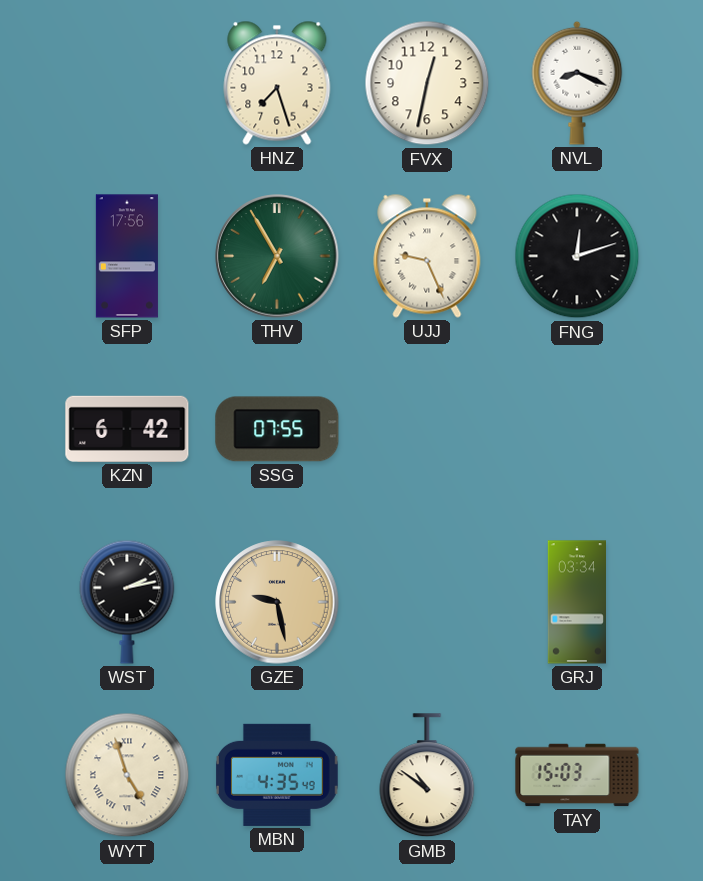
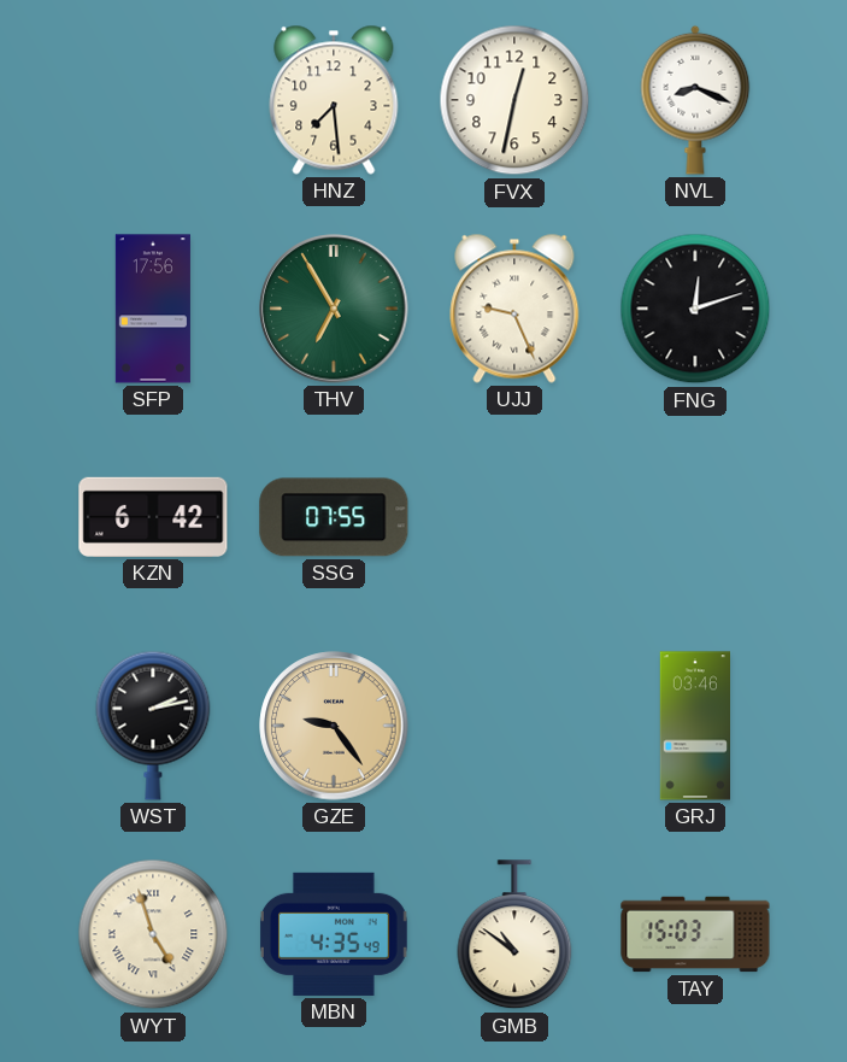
HNZ: 7:27 -> 7:29 (334, 100)
GZE: 9:28 -> 9:24 (334, 726)
GRJ: 03:34 -> 03:46 (694, 726)
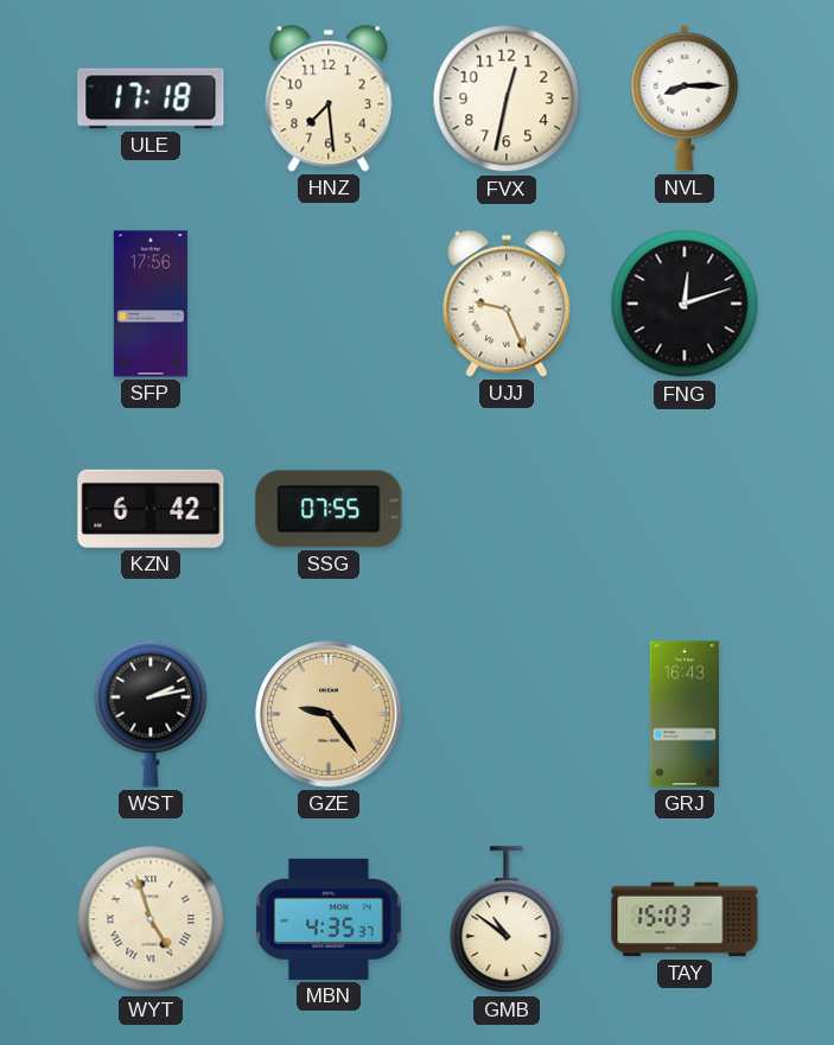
ULE: none -> 17:18 (151, 98)
NVL: 8:19 -> 8:15 (685, 98)
THV: 6:55 -> none (334, 309)
GRJ: 03:46 -> 16:43 (683, 714)
MBN: 4:35:49 -> 4:35:37 (330, 919)
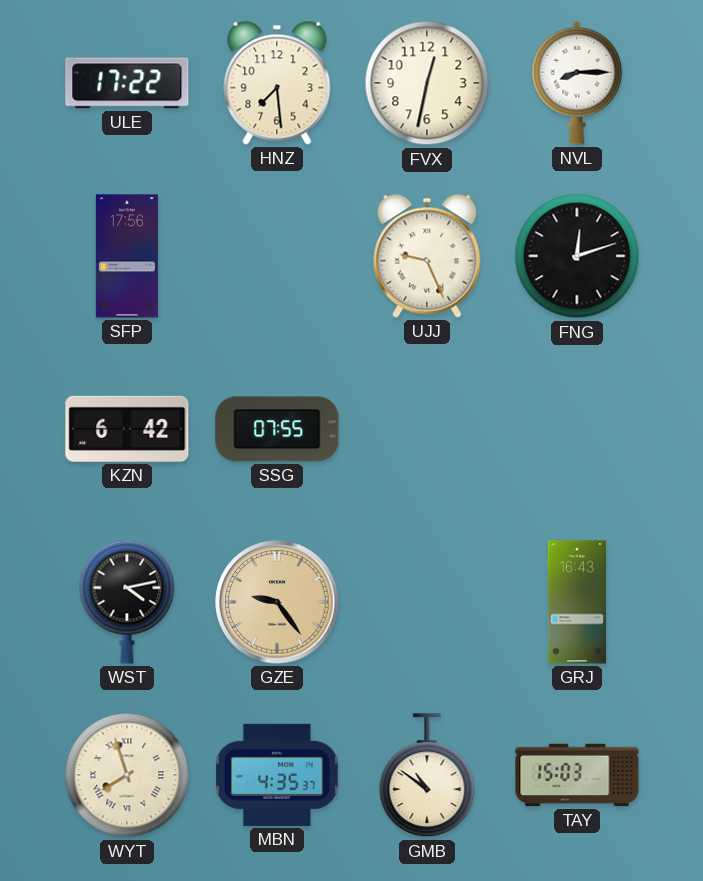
ULE: 17:18 -> 17:22 (127, 83)
WST: 2:13 -> 4:13 (127, 602)
WYT: 4:57 -> 7:57 (127, 775)
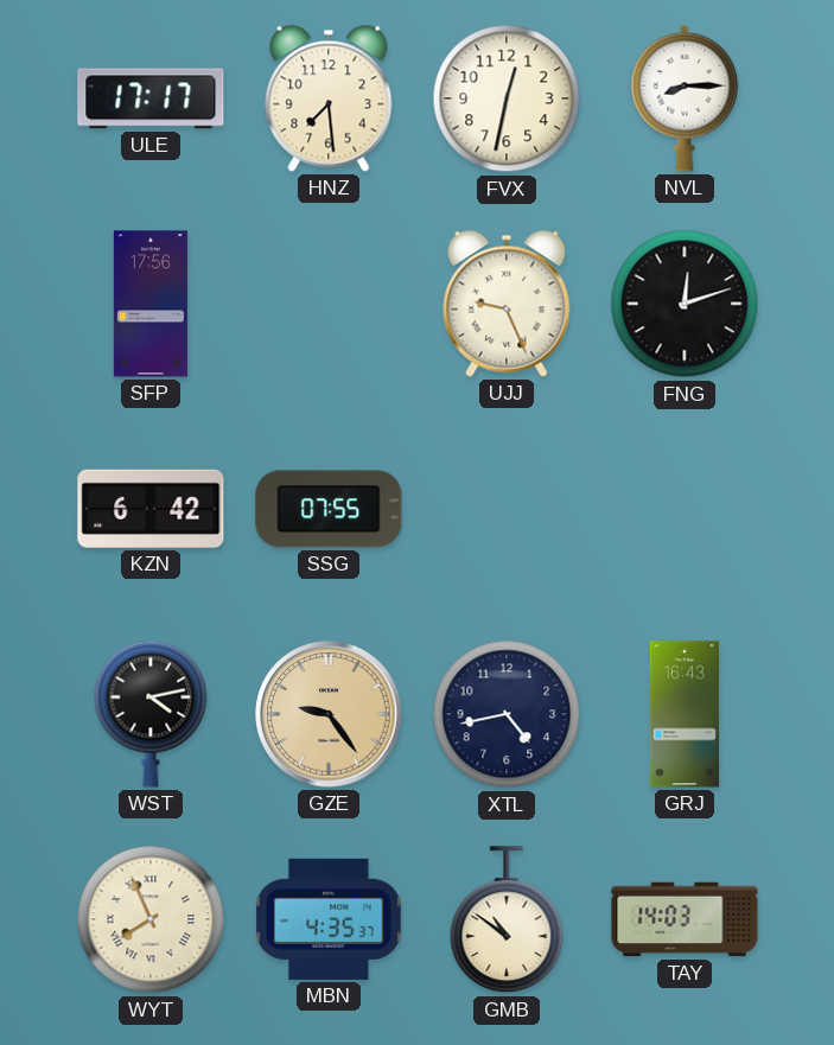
ULE: 17:22 -> 17:17 (151, 98)
XTL: none -> 4:43 (507, 714)
WYT: 7:57 -> 7:56 (151, 919)
TAY: 15:03 -> 14:03 (685, 919)
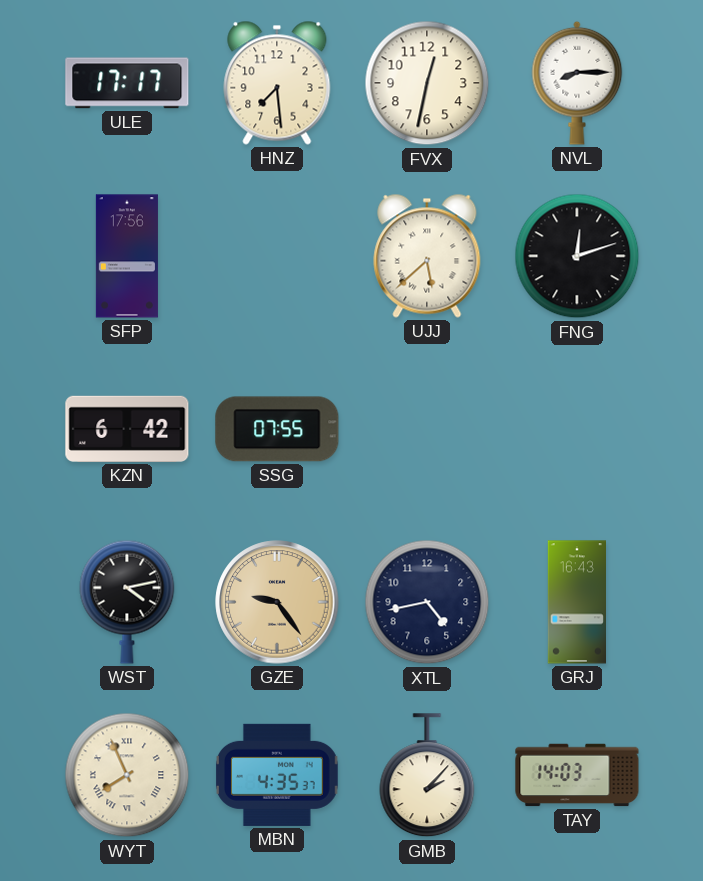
UJJ: 9:26 -> 5:38 (427, 256)
GMB: 10:51 -> 2:07 (427, 776)
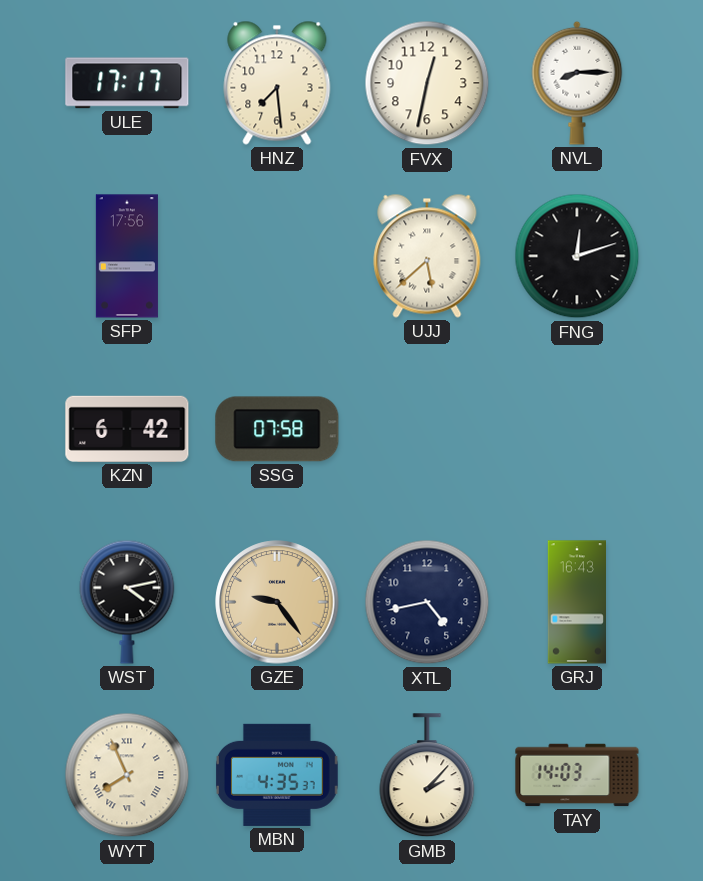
SSG: 07:55 -> 07:58 (277, 429)
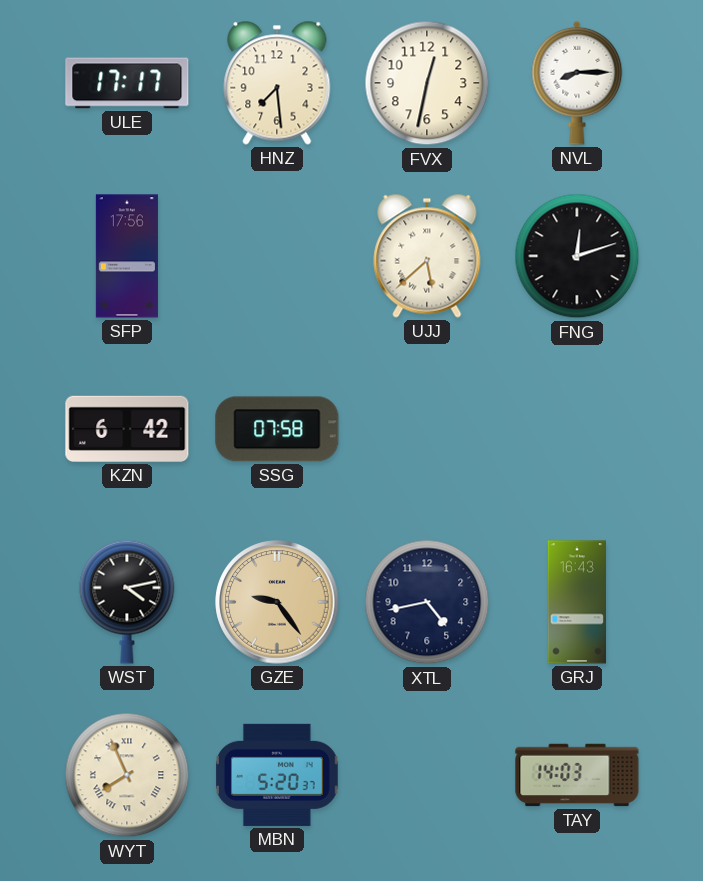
MBN: 4:35 -> 5:20 (278, 775)
GMB: 2:07 -> none (427, 776)
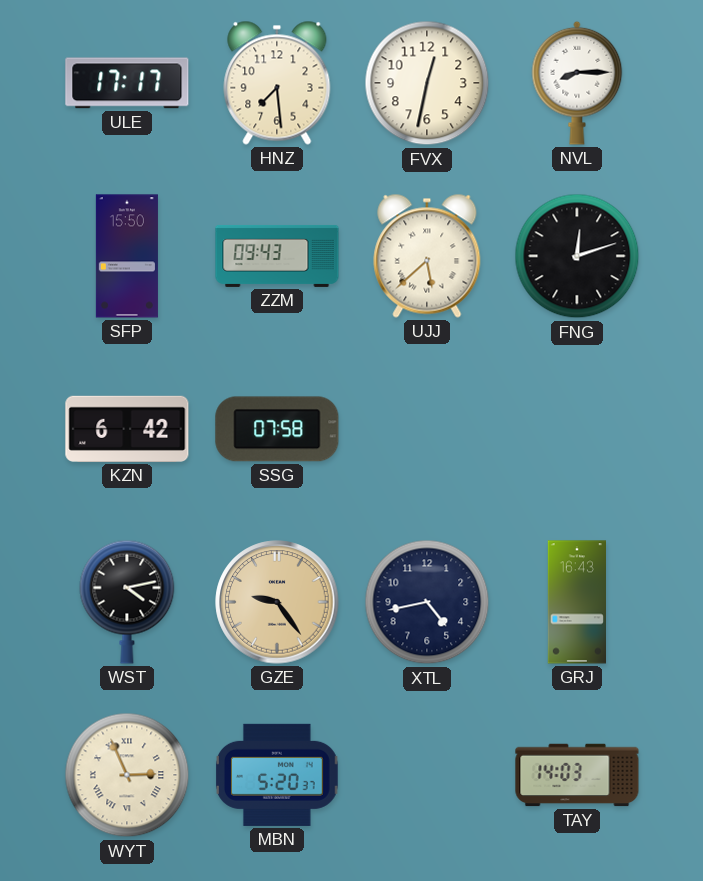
SFP: 17:56 -> 15:50 (127, 256)
ZZM: none -> 09:43 (277, 256)
WYT: 7:56 -> 2:56 (127, 775)
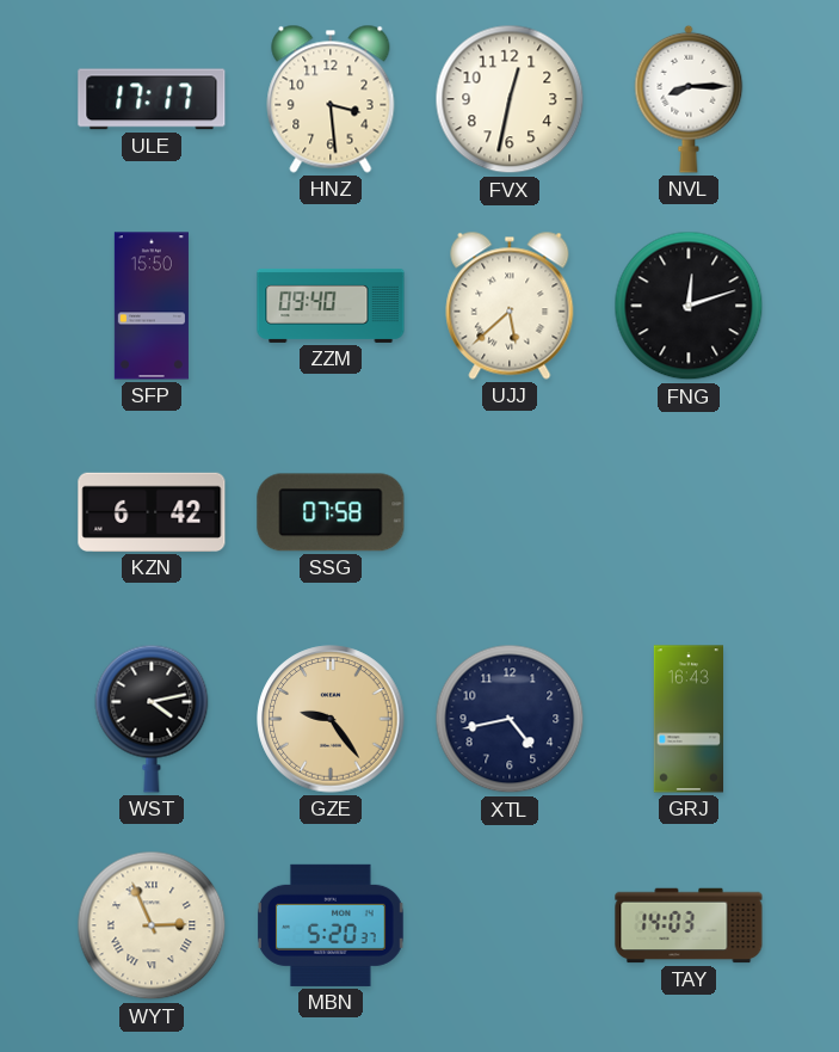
HNZ: 7:29 -> 3:29 (331, 99)
ZZM: 09:43 -> 09:40 (331, 306)
